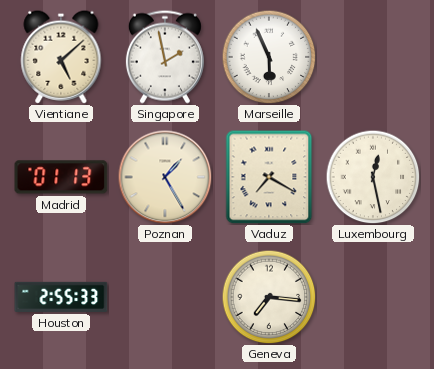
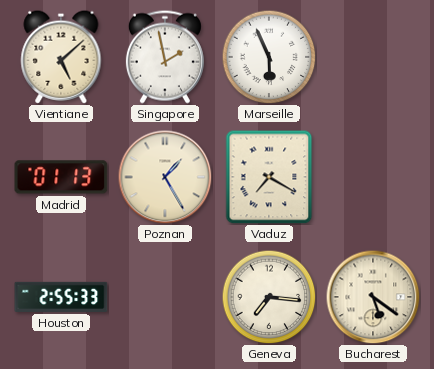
Luxembourg: 12:28 -> none (373, 177)
Bucharest: none -> 5:21 (373, 297)
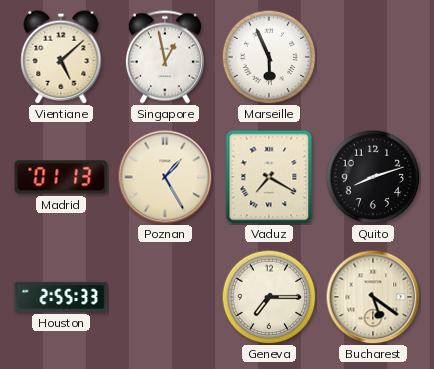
Singapore: 1:58 -> 12:58 (165, 57)
Quito: none -> 8:12 (373, 177)
Geneva: 7:16 -> 7:15 (269, 297)
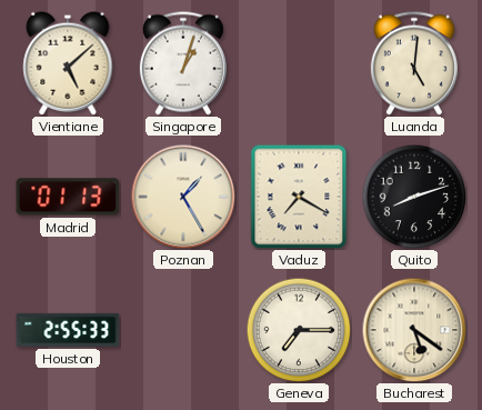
Singapore: 12:58 -> 1:03 (183, 63)
Marseille: 5:56 -> none (269, 57)
Luanda: none -> 5:01 (414, 63)
